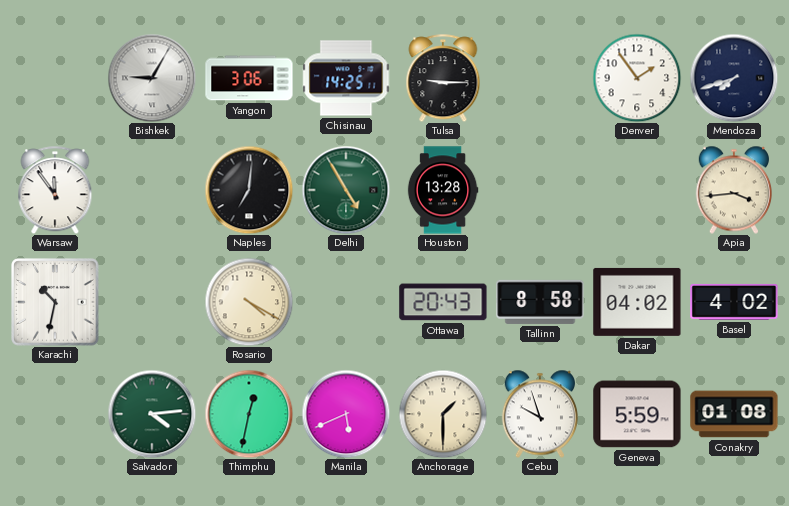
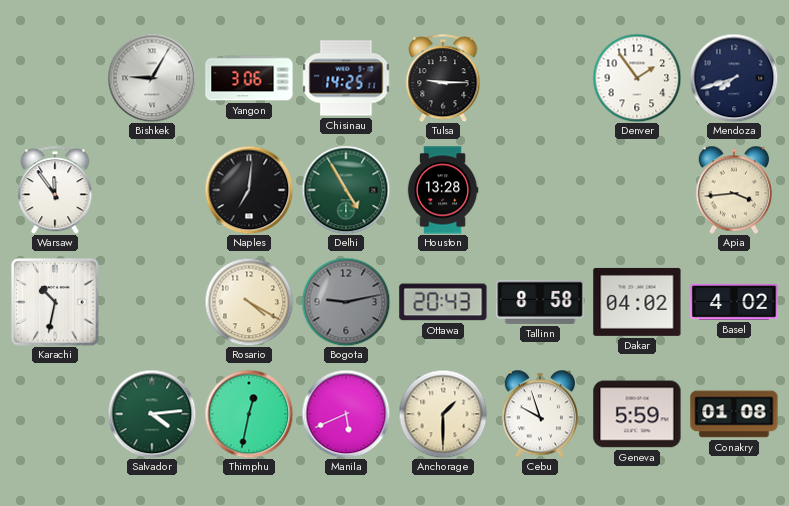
Bogota: none -> 9:13 (346, 302)
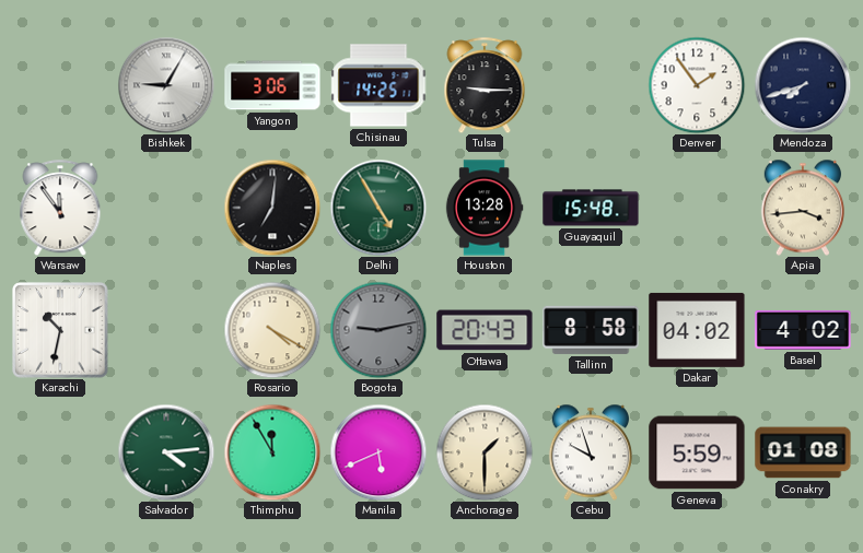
Guayaquil: none -> 15:48 (591, 208)
Thimphu: 12:32 -> 11:55 (272, 452)
